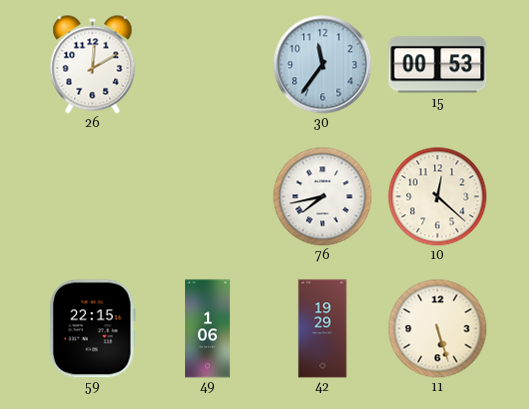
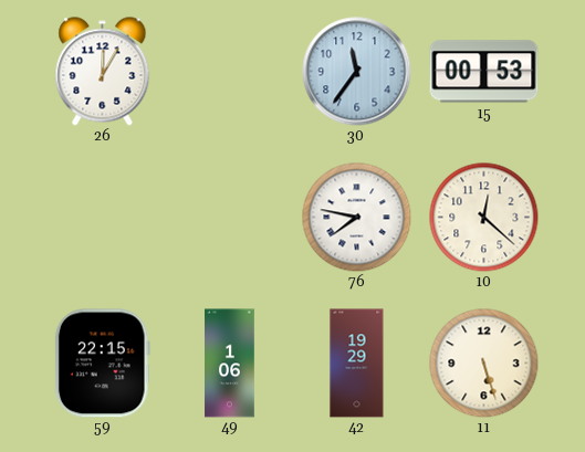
26: 12:10 -> 12:05 (103, 72)
76: 7:43 -> 7:47 (357, 218)
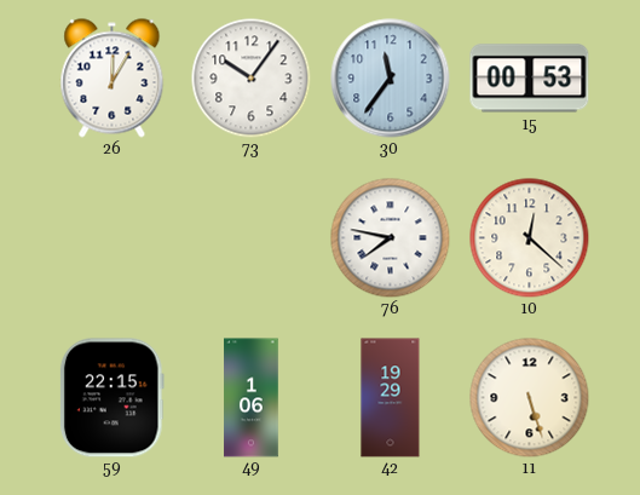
73: none -> 10:06 (252, 79)
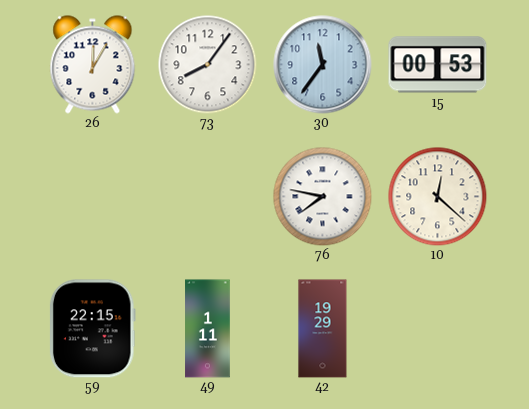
73: 10:06 -> 8:06 (208, 65)
49: 1:06 -> 1:11 (208, 329)
11: 5:27 -> none (530, 398)
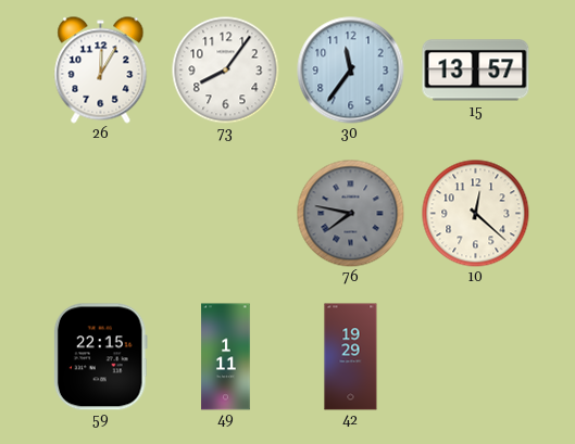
15: 00:53 -> 13:57 (476, 71)
76 dial: white -> grey (351, 214)
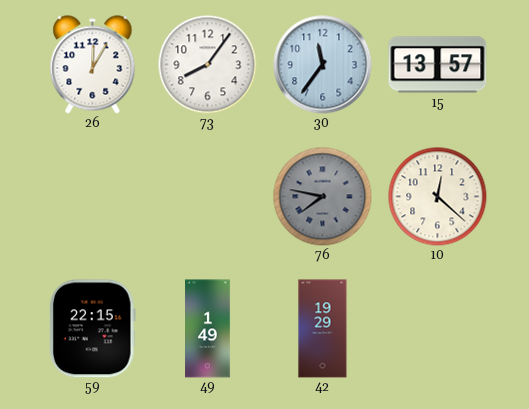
49: 1:11 -> 1:49 (208, 329)
